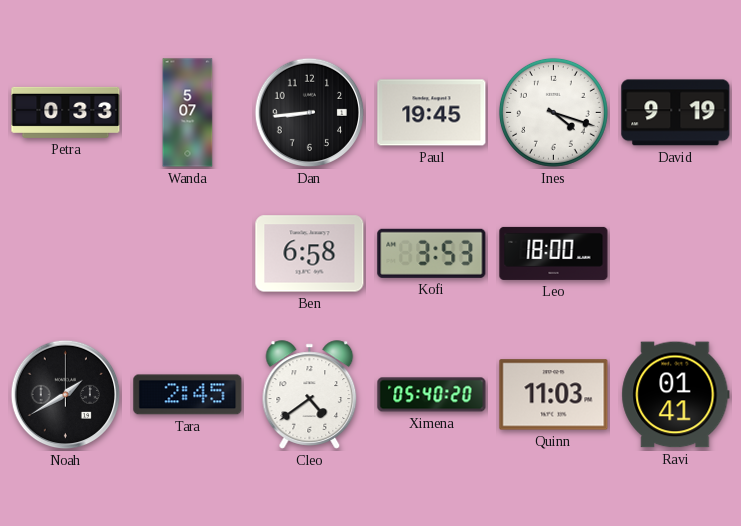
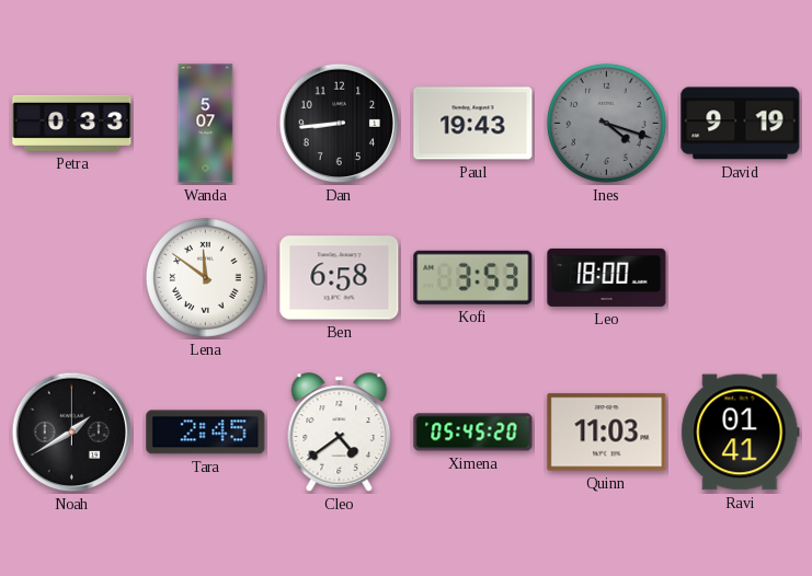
Paul: 19:45 -> 19:43 (473, 124)
Ines dial: white -> grey (606, 123)
Lena: none -> 11:51 (205, 277)
Ximena: 05:40 -> 05:45 (473, 433)
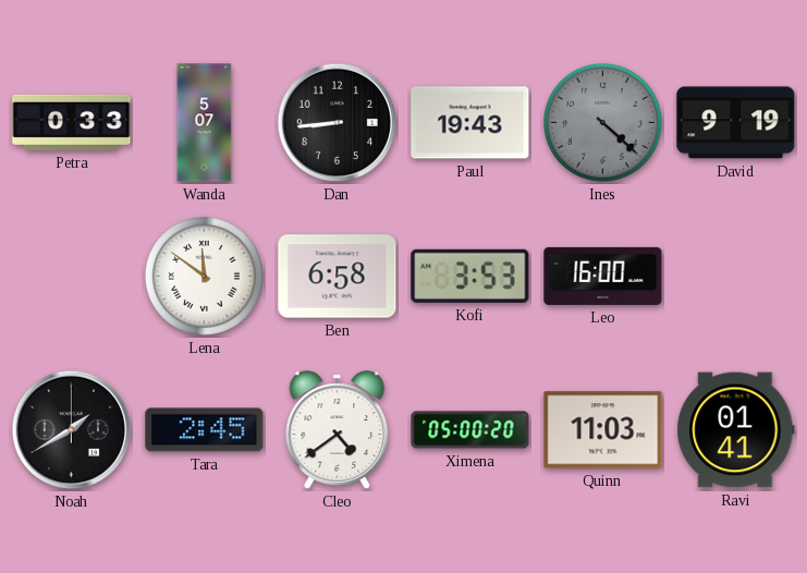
Ines: 4:18 -> 4:22 (602, 122)
Leo: 18:00 -> 16:00 (603, 276)
Ximena: 05:45 -> 05:00 (470, 430)
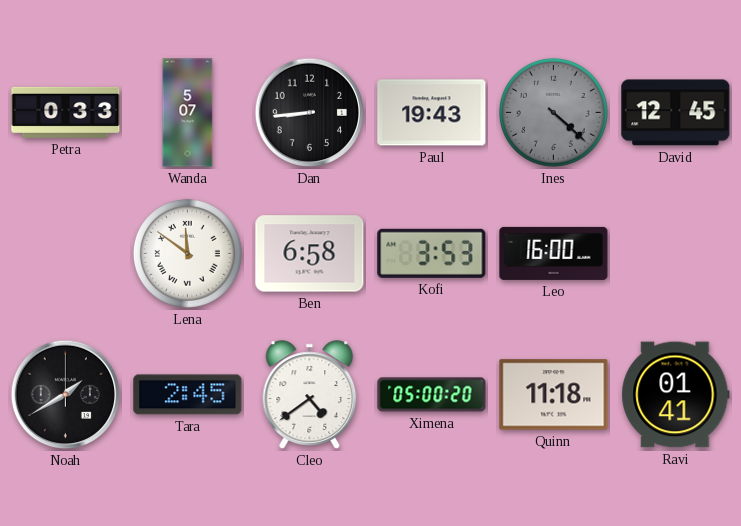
David: 9:19 -> 12:45 (676, 113)
Quinn: 11:03 -> 11:18 (554, 395)
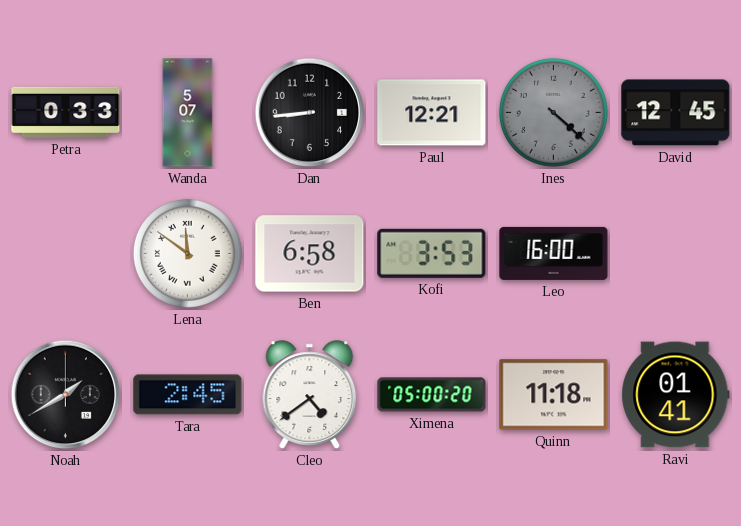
Paul: 19:43 -> 12:21 (432, 113)
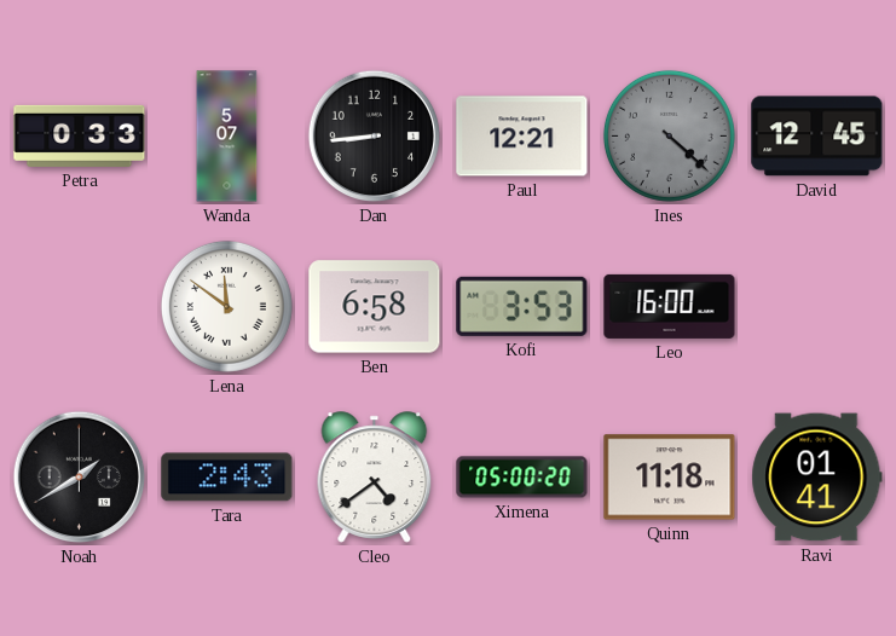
Tara: 2:45 -> 2:43 (227, 478)
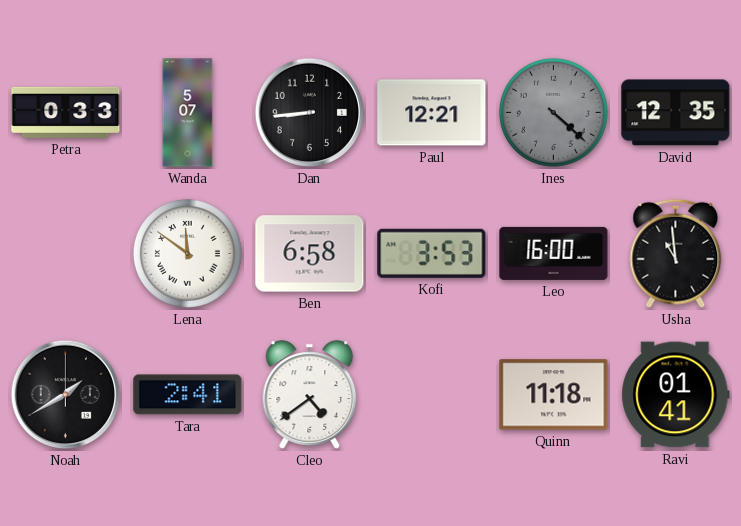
David: 12:45 -> 12:35 (676, 113)
Usha: none -> 10:59 (676, 253)
Tara: 2:43 -> 2:41 (188, 395)
Ximena: 05:00 -> none (522, 478)
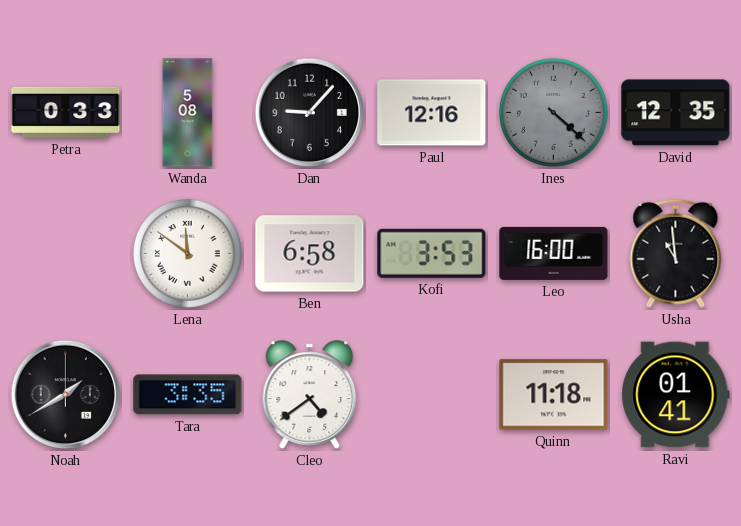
Wanda: 5:07 -> 5:08 (188, 113)
Dan: 8:44 -> 9:07 (310, 113)
Paul: 12:21 -> 12:16 (432, 113)
Tara: 2:41 -> 3:35 (188, 395)
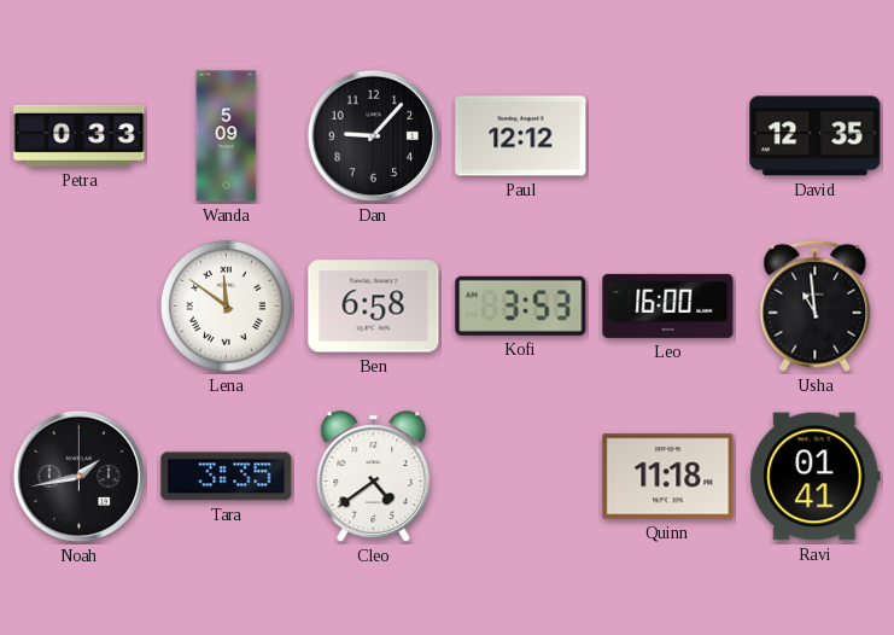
Wanda: 5:08 -> 5:09 (227, 136)
Paul: 12:16 -> 12:12 (521, 136)
Ines: 4:22 -> none (553, 112)
Noah: 1:40 -> 1:43 (80, 477)
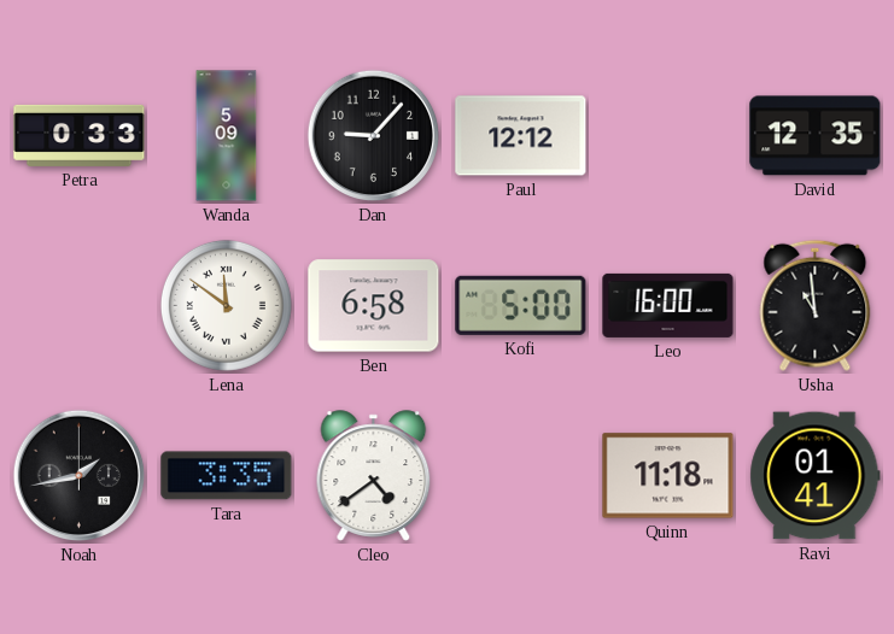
Kofi: 3:53 -> 5:00 (521, 305)
